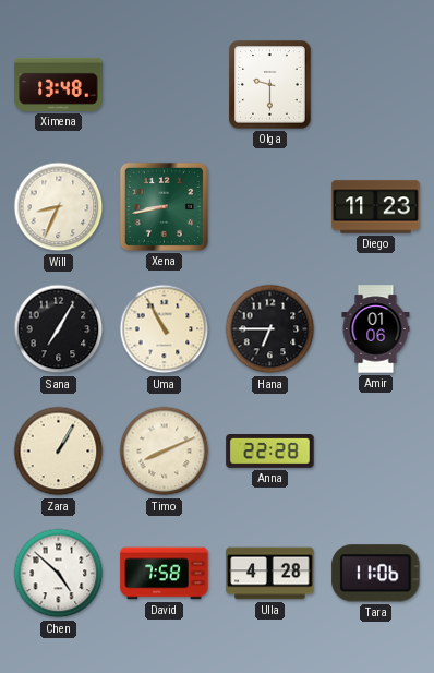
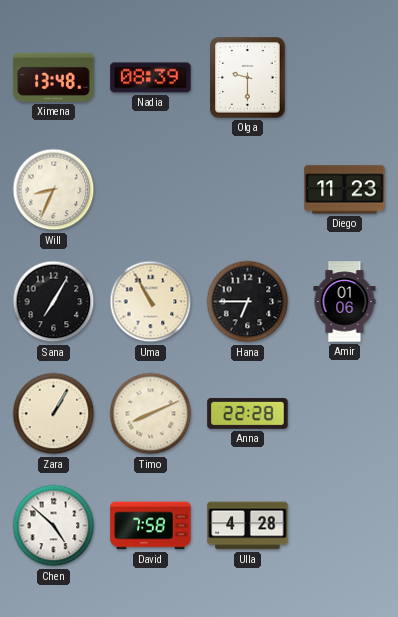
Nadia: none -> 08:39 (151, 78)
Xena: 8:43 -> none (164, 206)
Tara: 11:06 -> none (376, 574)
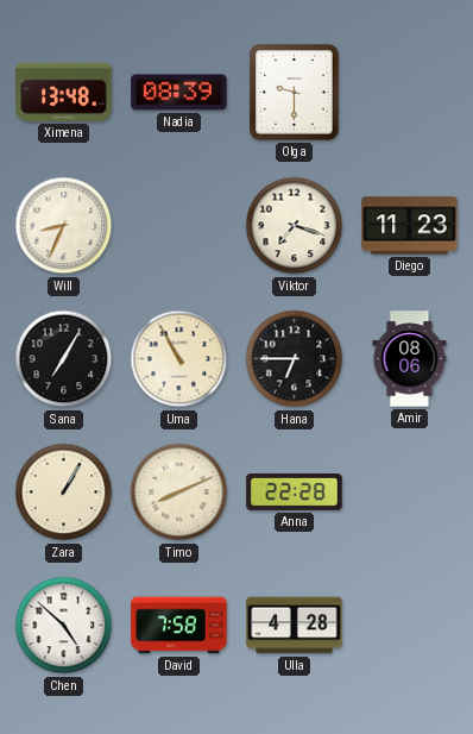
Viktor: none -> 7:18 (295, 226)
Amir: 01:06 -> 08:06 (410, 359)
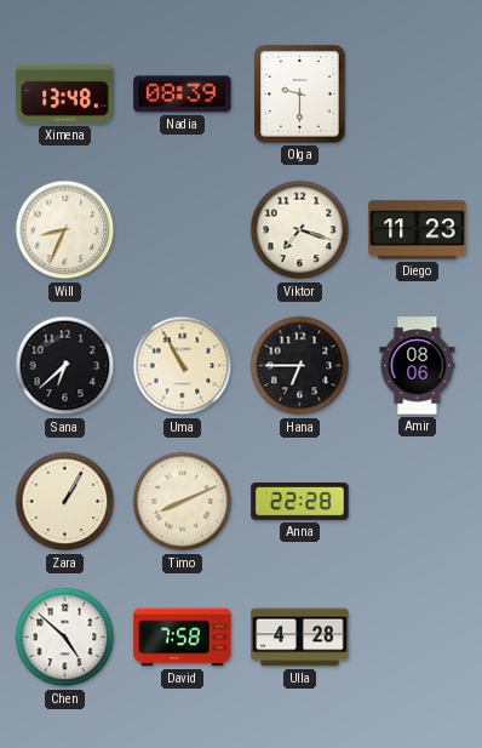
Sana: 7:05 -> 6:38 (65, 366)
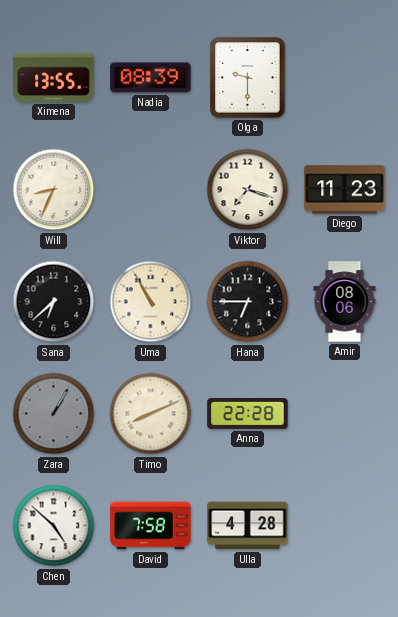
Ximena: 13:48 -> 13:55 (54, 77)
Zara dial: cream -> grey (54, 414)
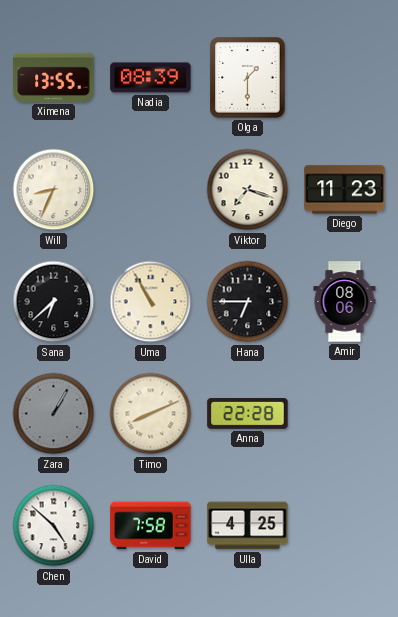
Olga: 9:30 -> 1:30 (248, 78)
Ulla: 4:28 -> 4:25 (248, 526)
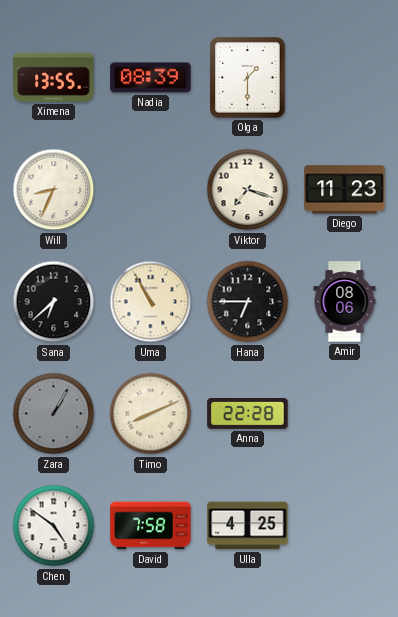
Chen: 4:52 -> 4:51 (54, 526)
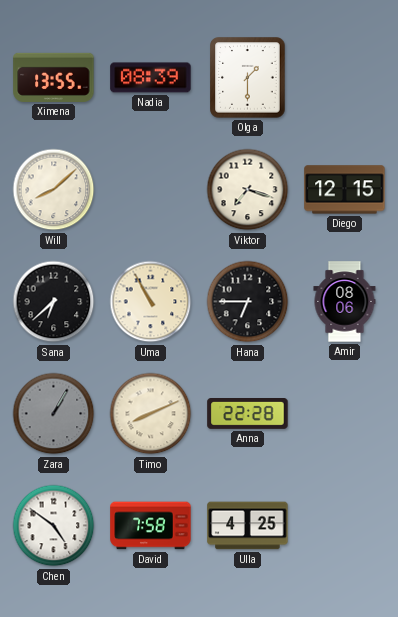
Will: 8:34 -> 8:08 (54, 190)
Diego: 11:23 -> 12:15 (345, 190)
